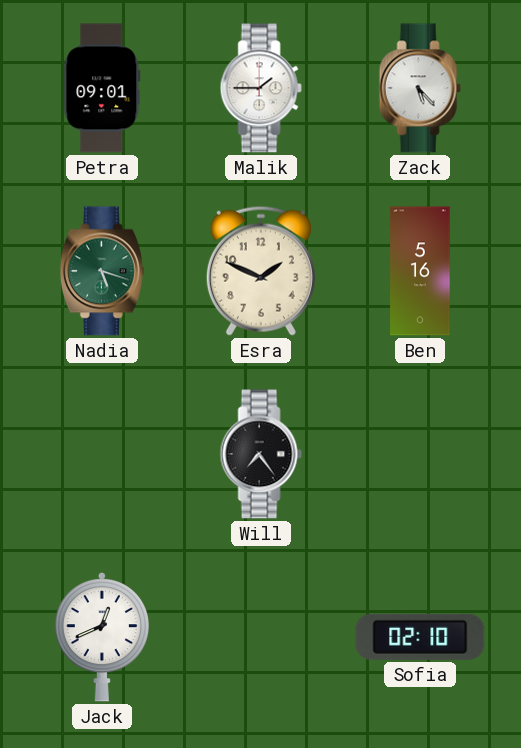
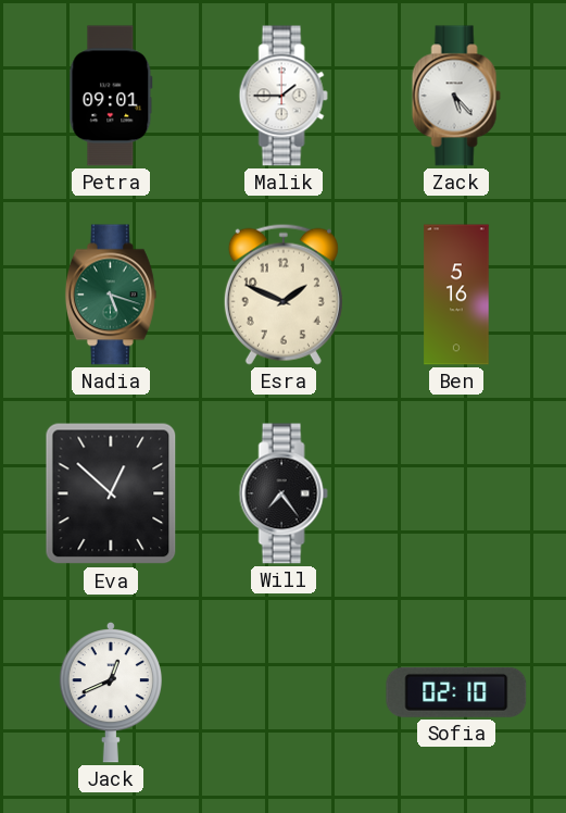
Eva: none -> 12:52 (111, 493)
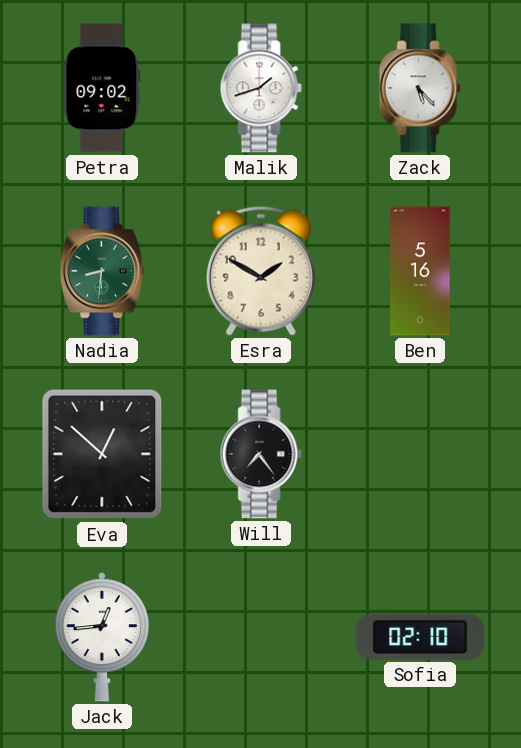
Petra: 09:01 -> 09:02 (102, 88)
Malik: 1:45 -> 1:42 (261, 88)
Nadia: 5:18 -> 8:31 (102, 271)
Esra: 1:49 -> 1:50 (261, 271)
Jack: 12:41 -> 12:44 (101, 637)
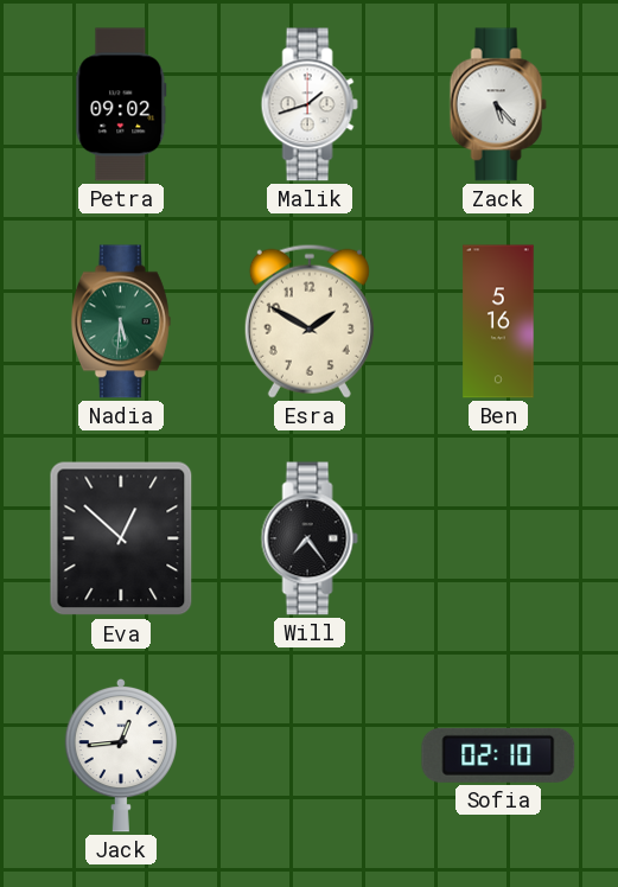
Nadia: 8:31 -> 5:31 (121, 321)
